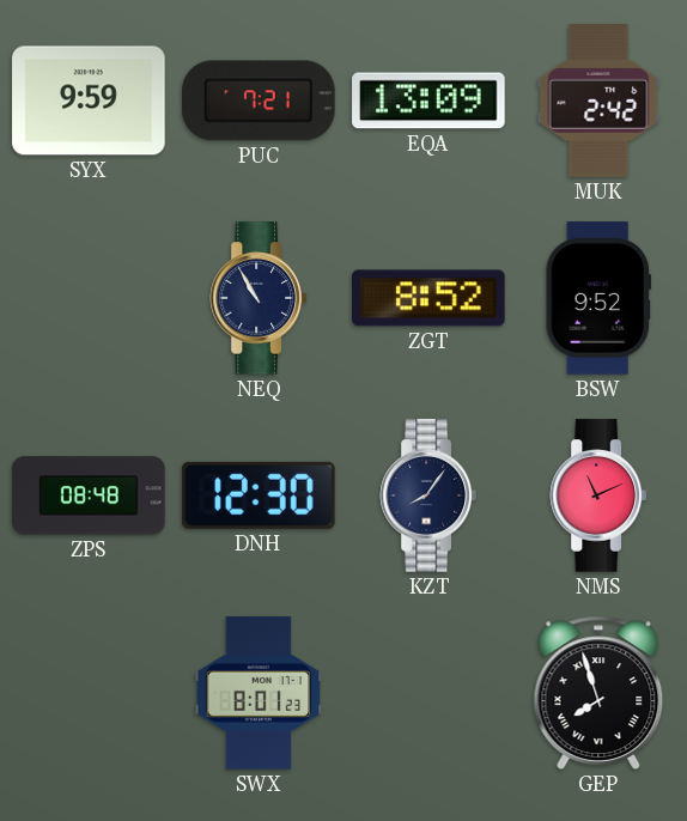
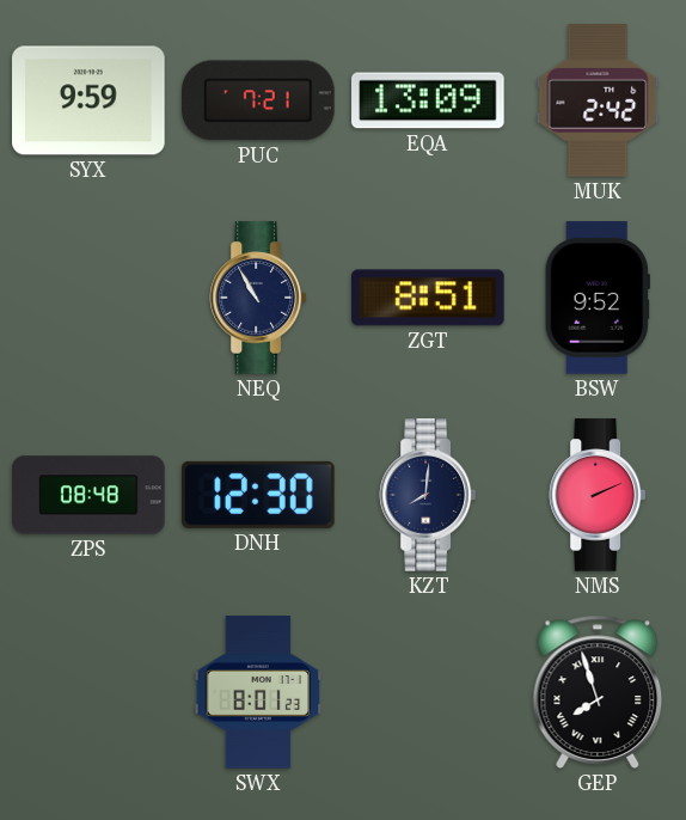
ZGT: 8:52 -> 8:51 (428, 298)
KZT: 8:06 -> 8:01 (427, 495)
NMS: 11:11 -> 2:11 (596, 495)
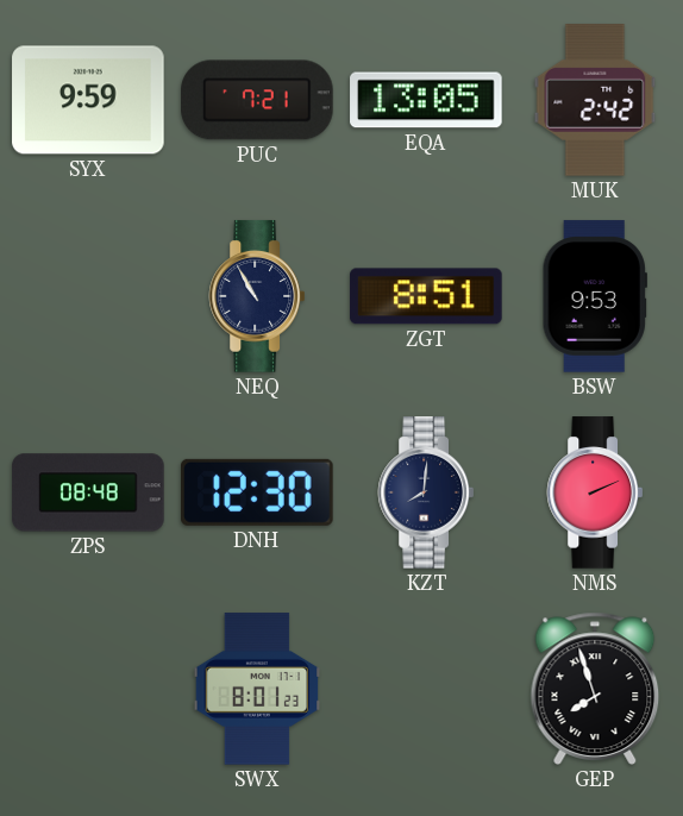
EQA: 13:09 -> 13:05 (426, 100)
BSW: 9:52 -> 9:53 (595, 296)
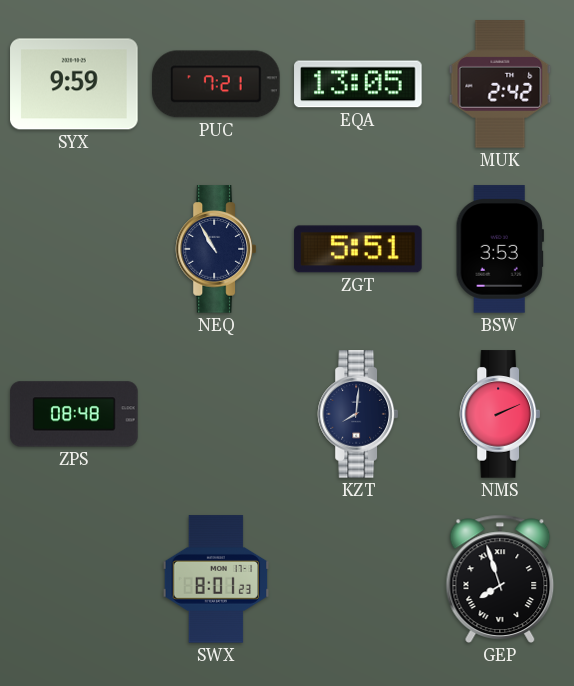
ZGT: 8:51 -> 5:51 (358, 249)
BSW: 9:53 -> 3:53 (500, 249)
DNH: 12:30 -> none (258, 492)
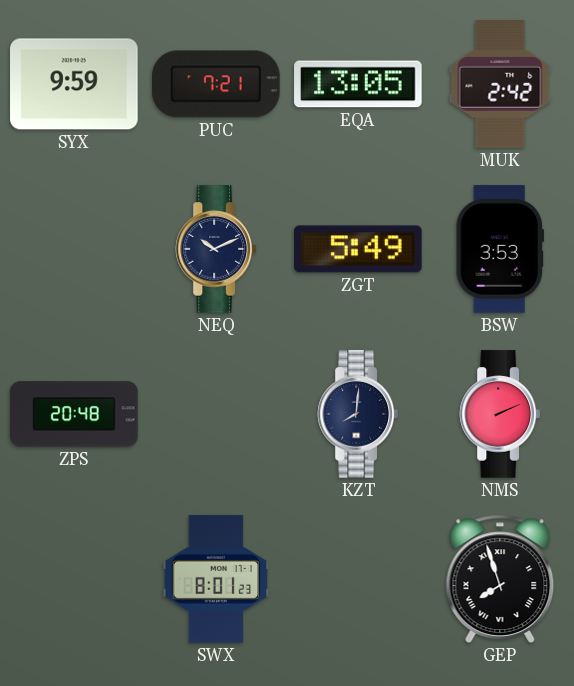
NEQ: 10:55 -> 10:11 (215, 249)
ZGT: 5:51 -> 5:49 (358, 249)
ZPS: 08:48 -> 20:48 (74, 414)
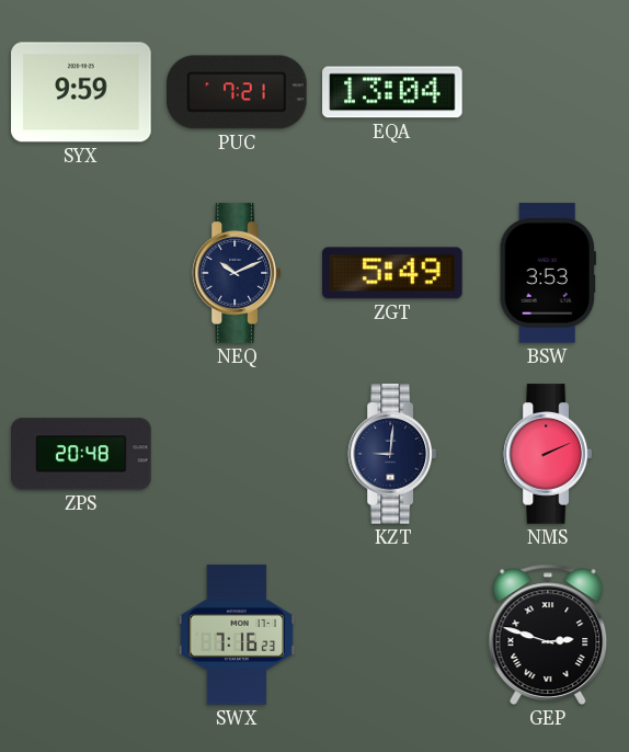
EQA: 13:05 -> 13:04 (392, 92)
MUK: 2:42 -> none (500, 84)
KZT: 8:01 -> 9:01 (391, 454)
SWX: 8:01 -> 7:16 (237, 635)
GEP: 7:57 -> 2:48 (548, 635)
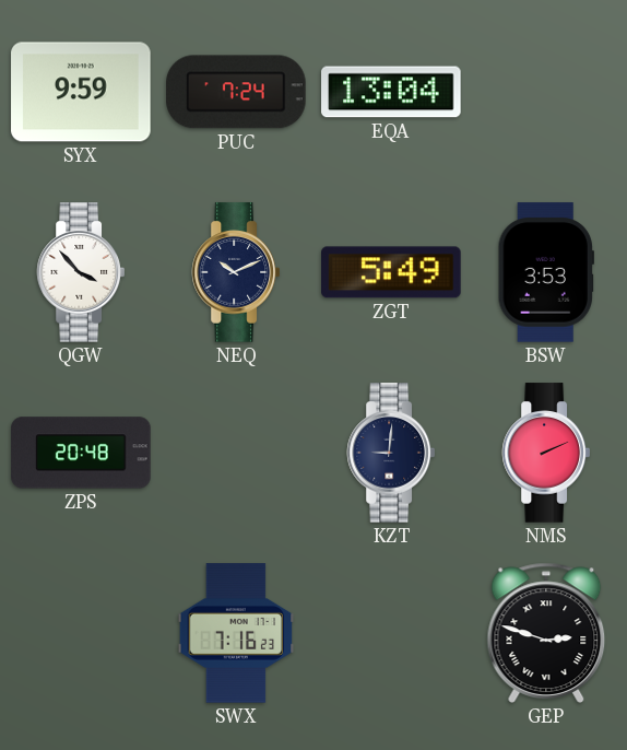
PUC: 7:21 -> 7:24 (236, 92)
QGW: none -> 3:53 (80, 272)
